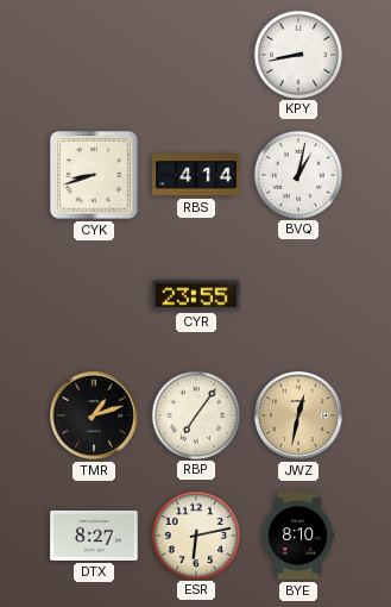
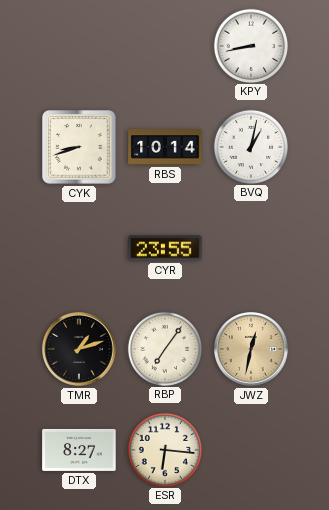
RBS: 4:14 -> 10:14 (165, 147)
ESR: 6:13 -> 6:16 (164, 449)
BYE: 8:10 -> none (298, 536)
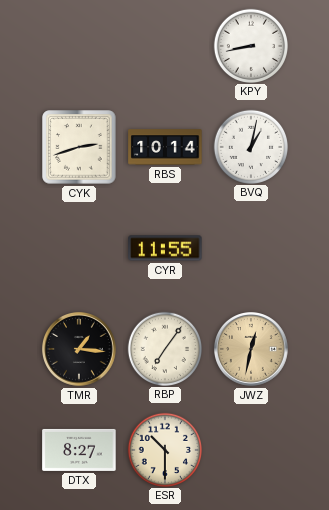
CYK: 8:42 -> 2:42 (79, 147)
CYR: 23:55 -> 11:55 (165, 248)
TMR: 1:12 -> 1:16 (80, 350)
ESR: 6:16 -> 10:30 (164, 449)
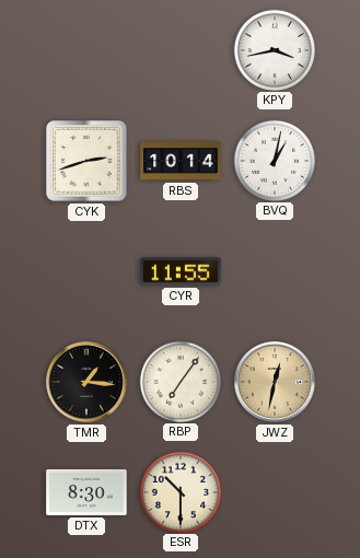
KPY: 8:43 -> 3:43 (274, 49)
DTX: 8:27 -> 8:30 (86, 492)
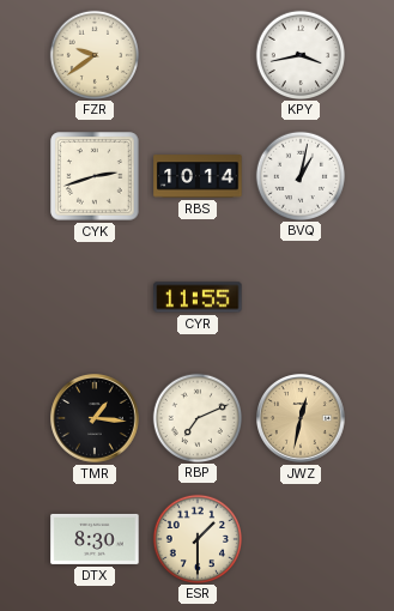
FZR: none -> 9:39 (93, 54)
RBP: 7:06 -> 7:11 (196, 417)
ESR: 10:30 -> 1:30 (196, 538)
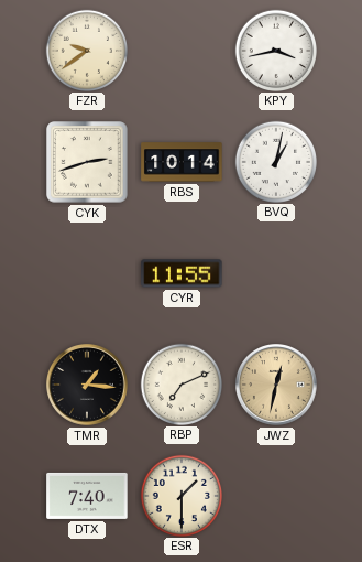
DTX: 8:30 -> 7:40 (87, 496)
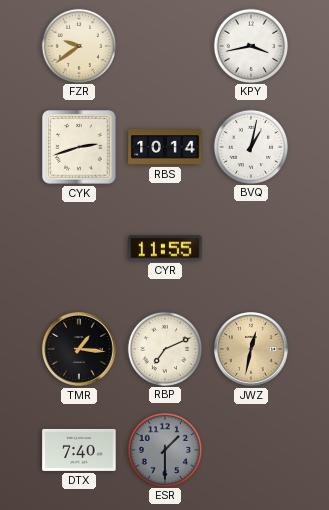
ESR dial: cream -> grey (164, 449)
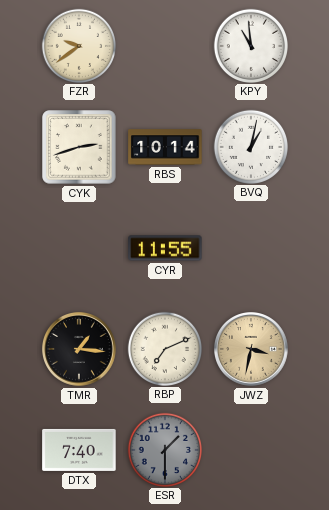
KPY: 3:43 -> 10:59 (250, 45)
JWZ: 12:32 -> 3:32 (252, 350)
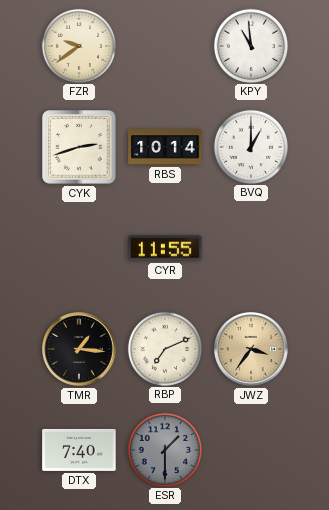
BVQ: 1:02 -> 1:00 (250, 146)
JWZ: 3:32 -> 3:36 (252, 350)
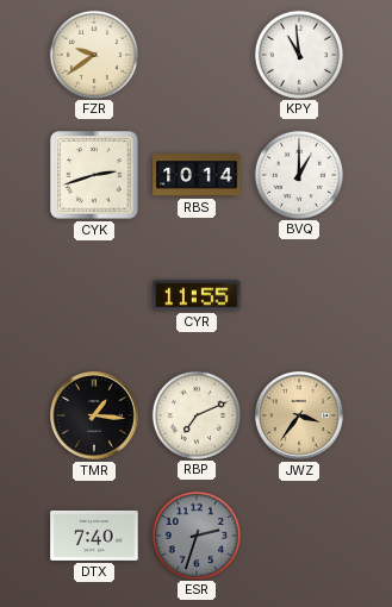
ESR: 1:30 -> 2:33 (195, 534)
